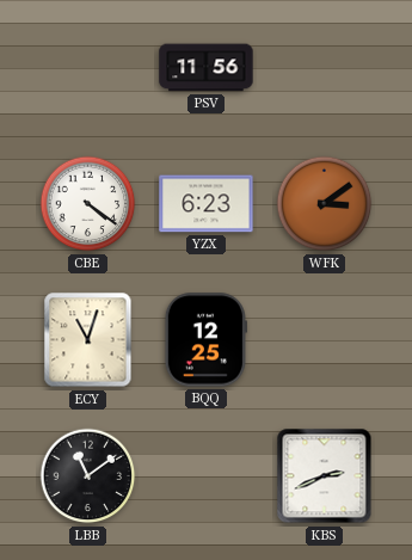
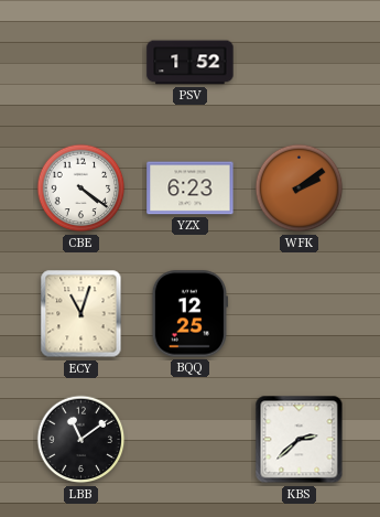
PSV: 11:56 -> 1:52 (191, 63)
WFK: 3:09 -> 2:09 (300, 189)
KBS: 2:41 -> 2:38 (300, 440)
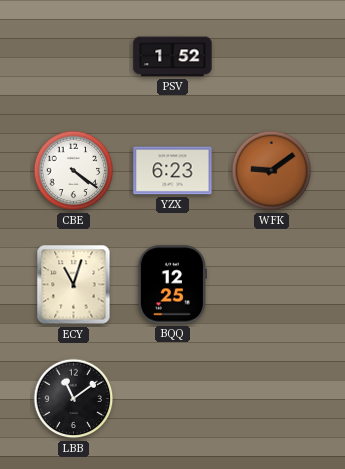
WFK: 2:09 -> 9:09 (272, 171)
KBS: 2:38 -> none (300, 440)
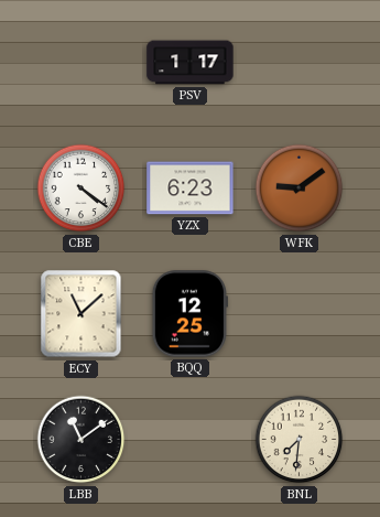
PSV: 1:52 -> 1:17 (191, 63)
ECY: 11:03 -> 11:08 (82, 314)
BNL: none -> 7:31 (300, 440)
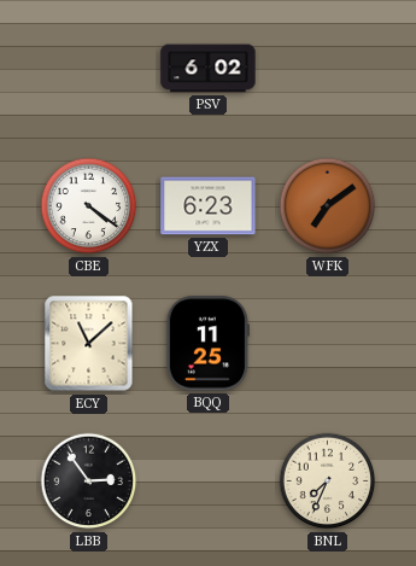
PSV: 1:17 -> 6:02 (209, 69)
WFK: 9:09 -> 7:09 (328, 206)
BQQ: 12:25 -> 11:25 (207, 344)
LBB: 11:09 -> 2:54 (89, 482)
BNL: 7:31 -> 7:34 (328, 482)
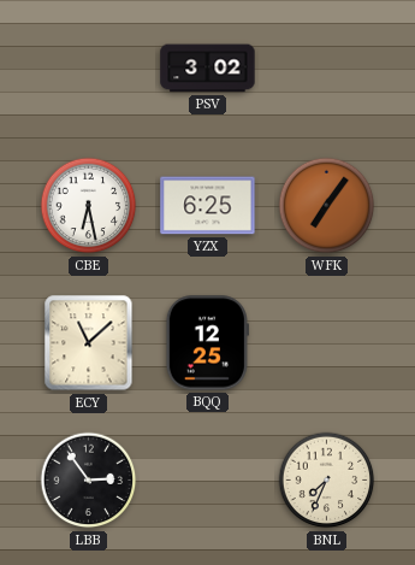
PSV: 6:02 -> 3:02 (208, 69)
CBE: 4:21 -> 6:28 (89, 206)
YZX: 6:23 -> 6:25 (208, 206)
WFK: 7:09 -> 7:06 (327, 206)
BQQ: 11:25 -> 12:25 (207, 343)
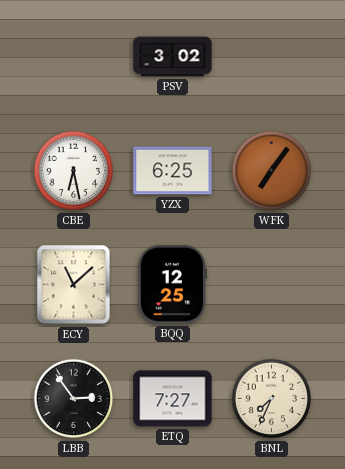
ETQ: none -> 7:27 (173, 399)
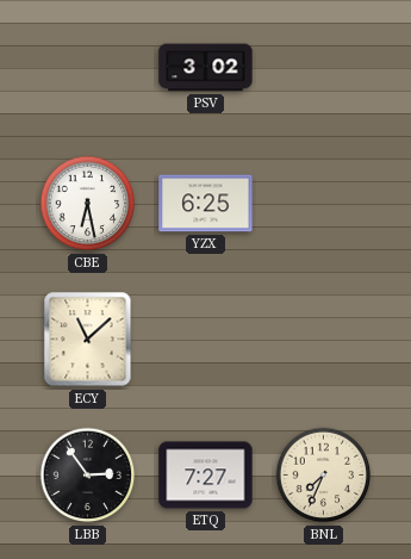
WFK: 7:06 -> none (272, 171)
BQQ: 12:25 -> none (172, 285)
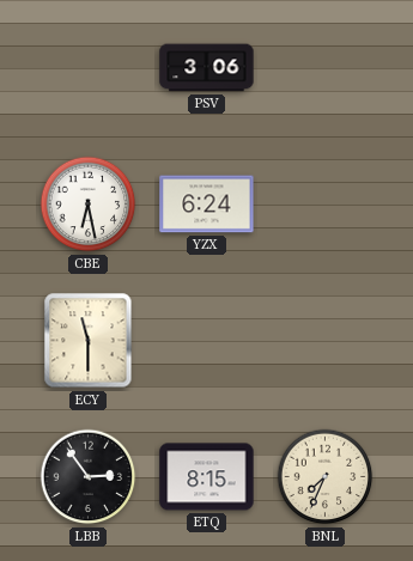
PSV: 3:02 -> 3:06 (207, 68)
YZX: 6:25 -> 6:24 (207, 205)
ECY: 11:08 -> 11:30 (89, 341)
ETQ: 7:27 -> 8:15 (207, 477)
